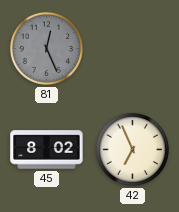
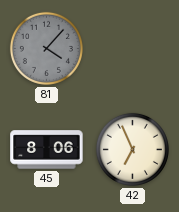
81: 12:26 -> 4:07 (46, 48)
45: 8:02 -> 8:06 (47, 150)
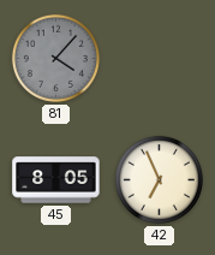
45: 8:06 -> 8:05 (56, 180)
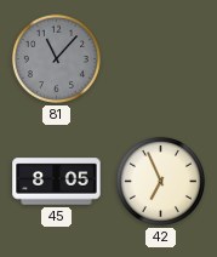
81: 4:07 -> 11:07 (56, 58)
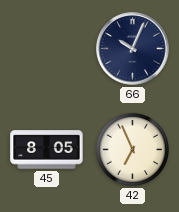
81: 11:07 -> none (56, 58)
66: none -> 10:04 (133, 49)
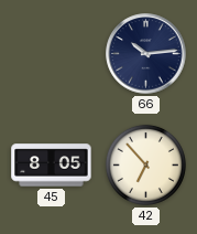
66: 10:04 -> 10:14 (146, 54)
42: 6:56 -> 6:53 (145, 164)
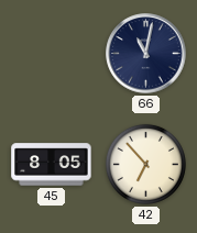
66: 10:14 -> 11:02 (146, 54)
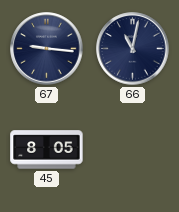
67: none -> 9:16 (47, 49)
42: 6:53 -> none (145, 164)
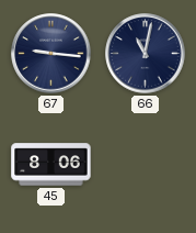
45: 8:05 -> 8:06 (51, 165)
